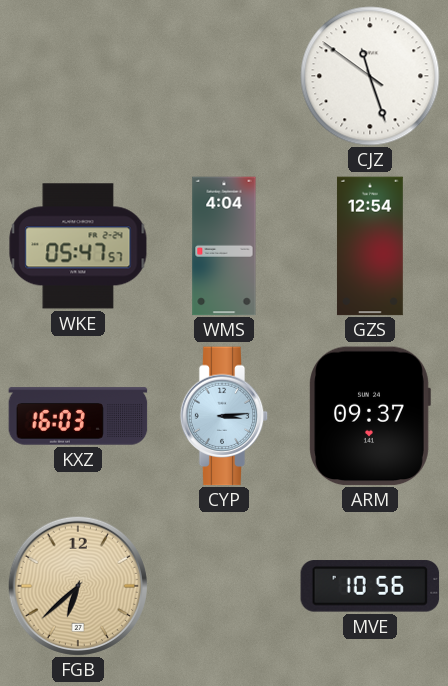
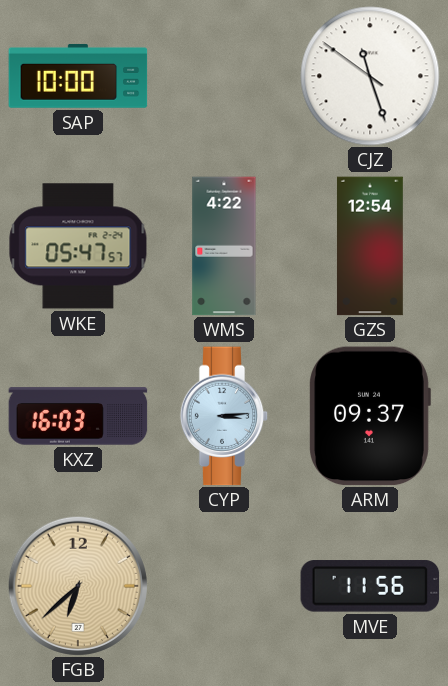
SAP: none -> 10:00 (78, 76)
WMS: 4:04 -> 4:22 (224, 246)
MVE: 10:56 -> 11:56 (370, 586)
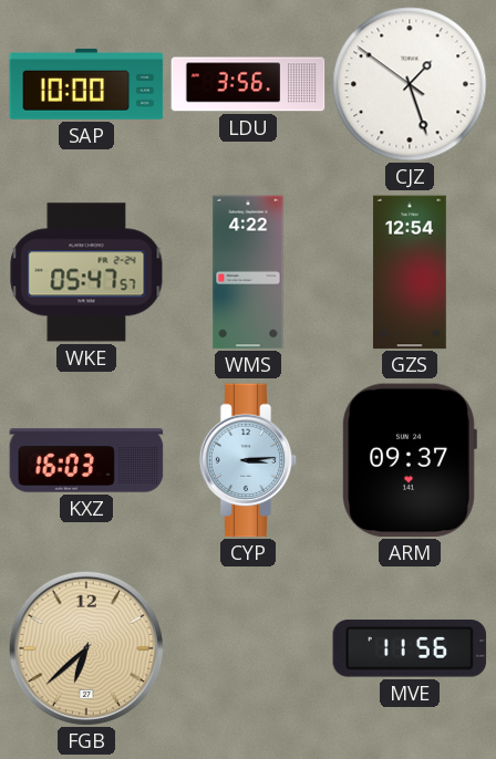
LDU: none -> 3:56 (248, 84)
CJZ: 11:26 -> 1:26 (410, 84)
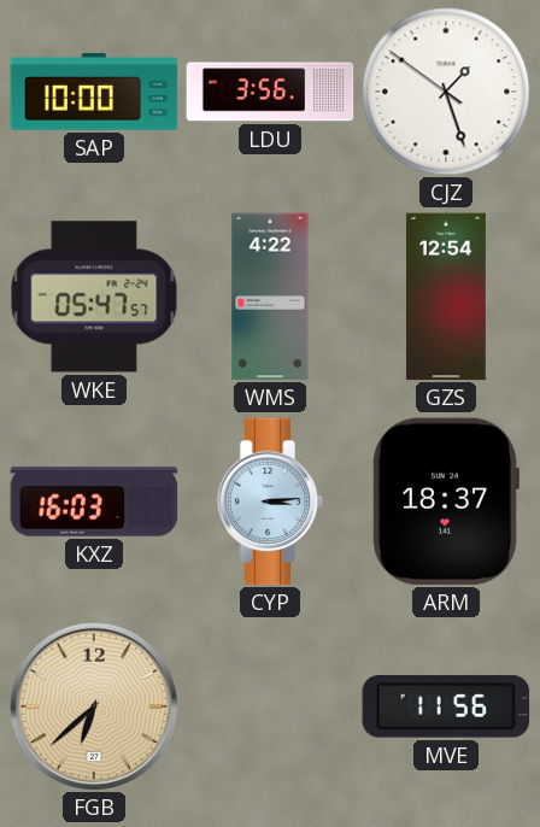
ARM: 09:37 -> 18:37 (446, 502)
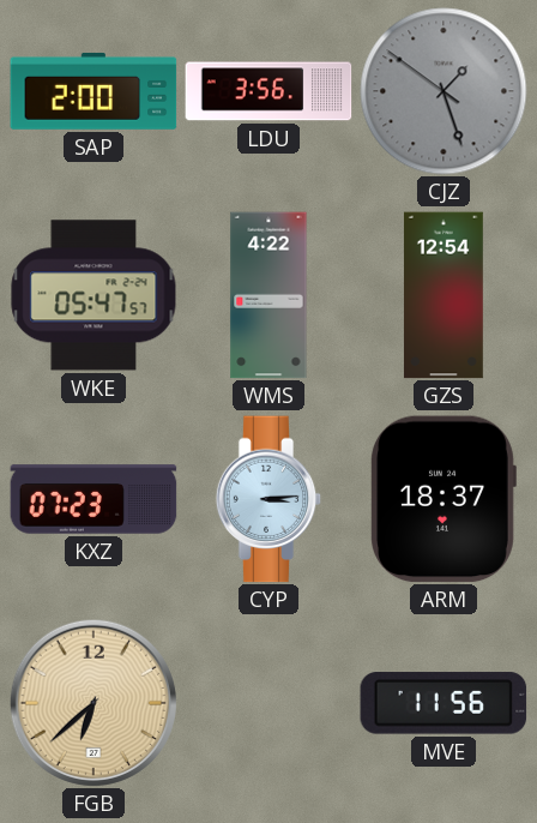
SAP: 10:00 -> 2:00 (93, 91)
CJZ dial: white -> grey (444, 91)
KXZ: 16:03 -> 07:23 (93, 499)
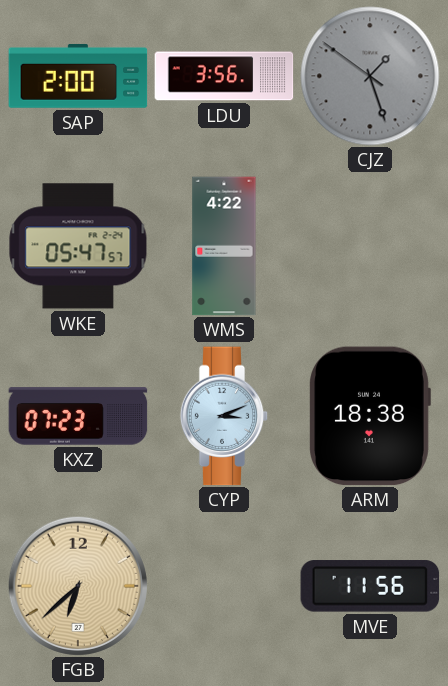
GZS: 12:54 -> none (444, 295)
CYP: 3:14 -> 3:11 (224, 416)
ARM: 18:37 -> 18:38 (370, 416)
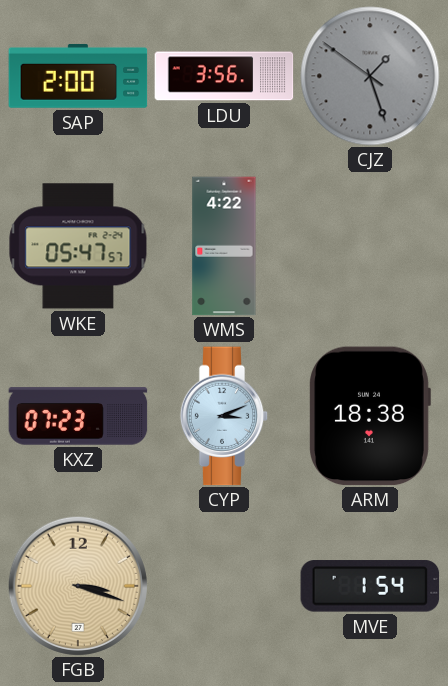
FGB: 6:38 -> 3:18 (78, 586)
MVE: 11:56 -> 1:54 (370, 586)
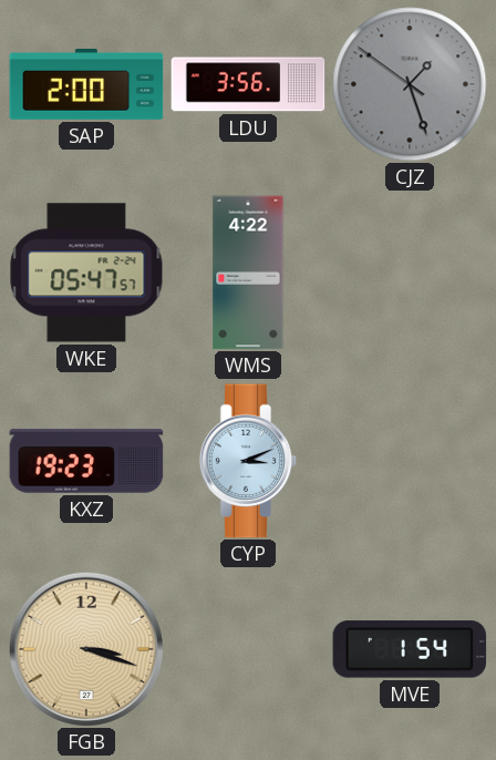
KXZ: 07:23 -> 19:23 (86, 461)
ARM: 18:38 -> none (370, 416)
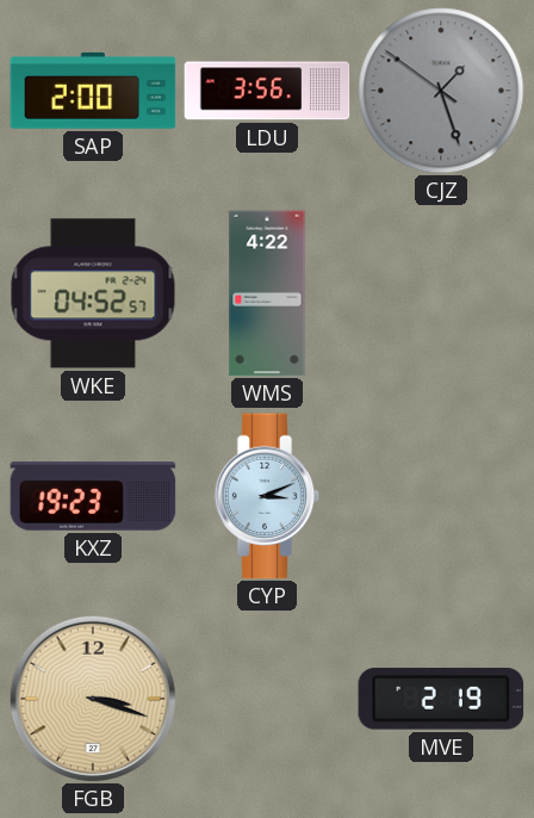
WKE: 05:47 -> 04:52 (93, 293)
MVE: 1:54 -> 2:19 (441, 699)
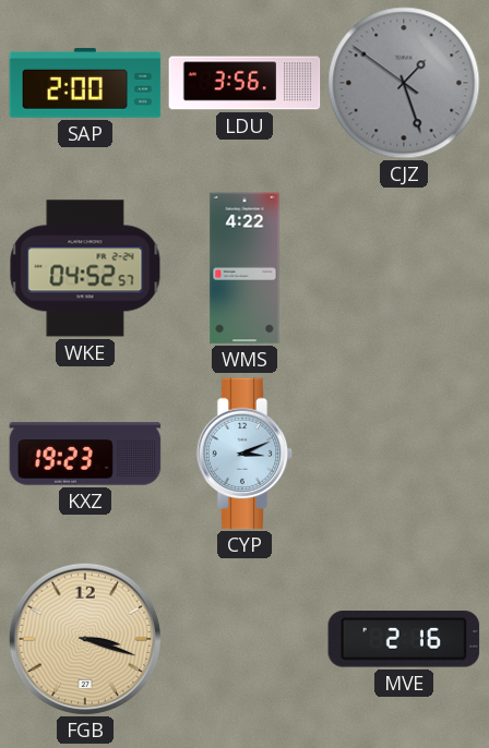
MVE: 2:19 -> 2:16 (404, 639)
